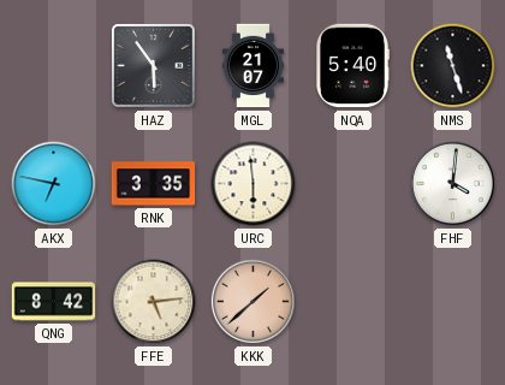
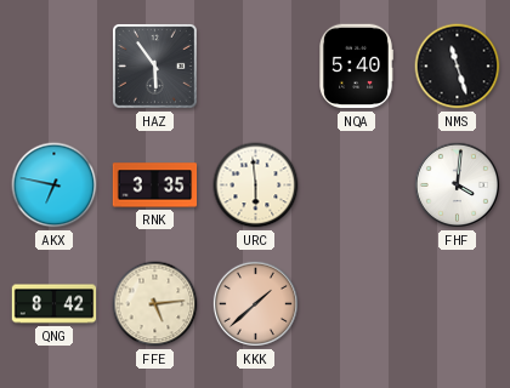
MGL: 21:07 -> none (252, 66)
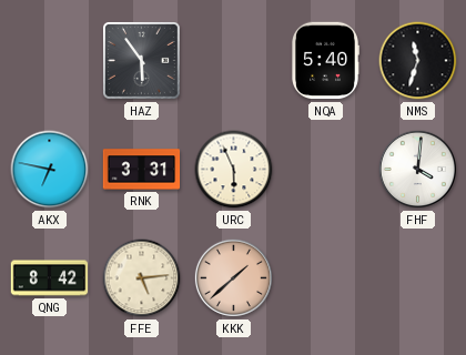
NMS: 11:27 -> 11:33 (418, 61)
RNK: 3:35 -> 3:31 (142, 170)
URC: 5:59 -> 5:56 (234, 170)
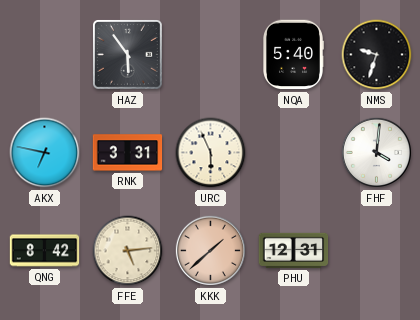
NMS: 11:33 -> 9:33 (377, 55)
PHU: none -> 12:31 (294, 250)
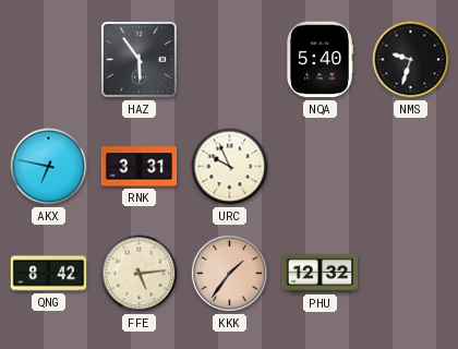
URC: 5:56 -> 9:56 (230, 167)
FHF: 4:01 -> none (376, 152)
KKK: 1:38 -> 1:36 (229, 273)
PHU: 12:31 -> 12:32 (321, 273)
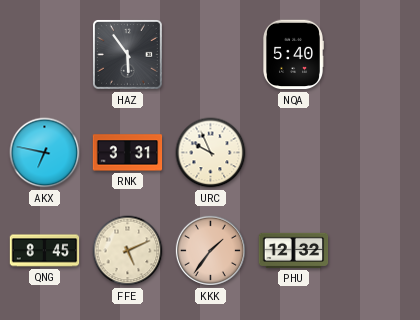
NMS: 9:33 -> none (411, 60)
QNG: 8:42 -> 8:45 (45, 251)
FFE: 5:14 -> 5:11 (128, 251)
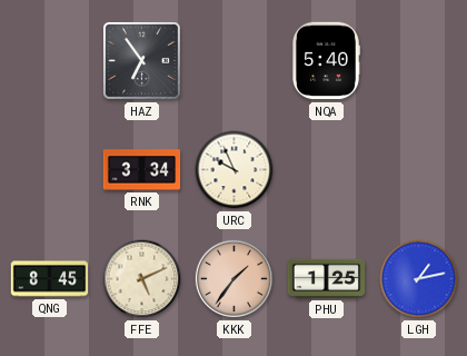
HAZ: 5:54 -> 6:54 (142, 61)
AKX: 6:47 -> none (45, 153)
RNK: 3:31 -> 3:34 (142, 170)
PHU: 12:32 -> 1:25 (327, 278)
LGH: none -> 1:13 (419, 279)
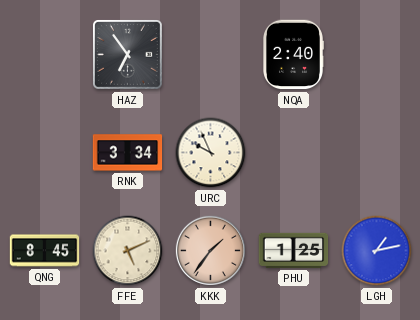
NQA: 5:40 -> 2:40 (294, 55)
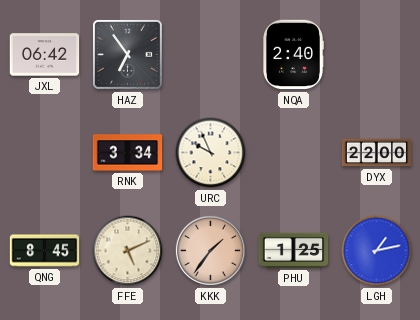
JXL: none -> 06:42 (45, 55)
DYX: none -> 22:00 (377, 153)
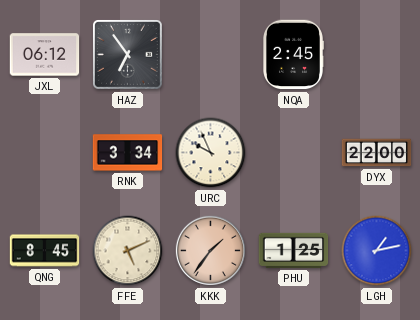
JXL: 06:42 -> 06:12 (45, 55)
NQA: 2:40 -> 2:45 (294, 55)
